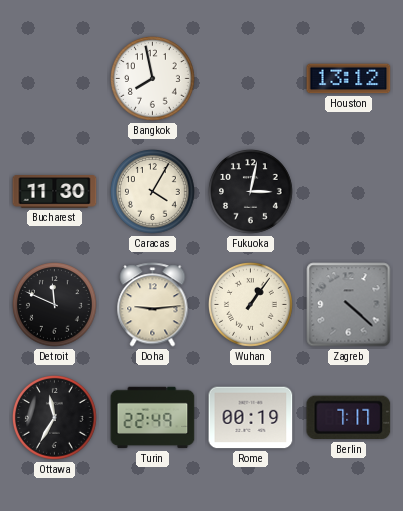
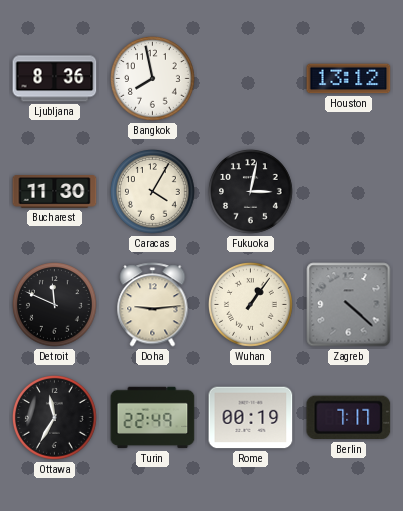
Ljubljana: none -> 8:36 (55, 79)
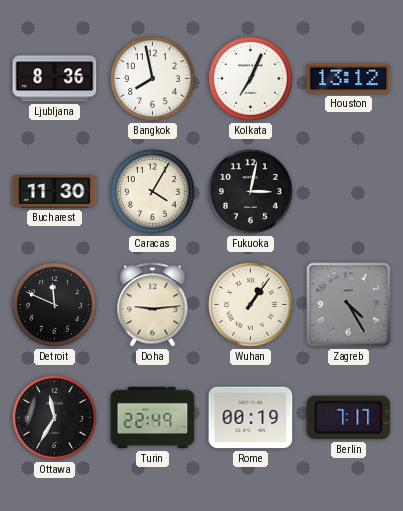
Kolkata: none -> 7:04 (251, 79)
Zagreb: 4:22 -> 4:25 (349, 305)
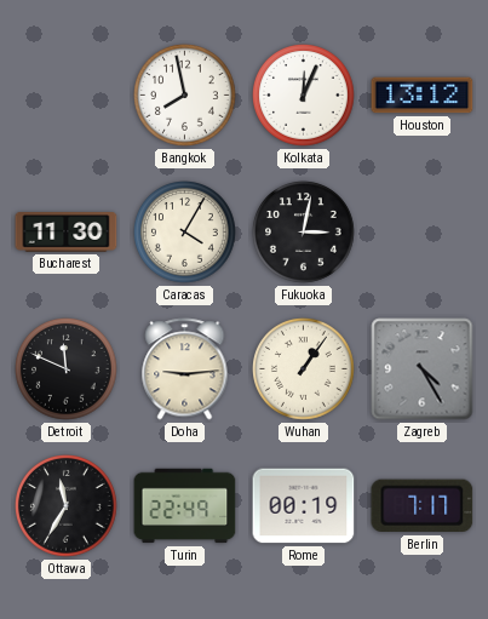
Ljubljana: 8:36 -> none (55, 79)
Kolkata: 7:04 -> 12:04 (304, 96)
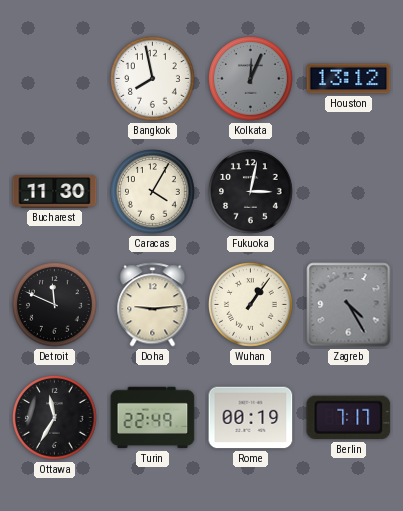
Kolkata dial: white -> grey (251, 79)
